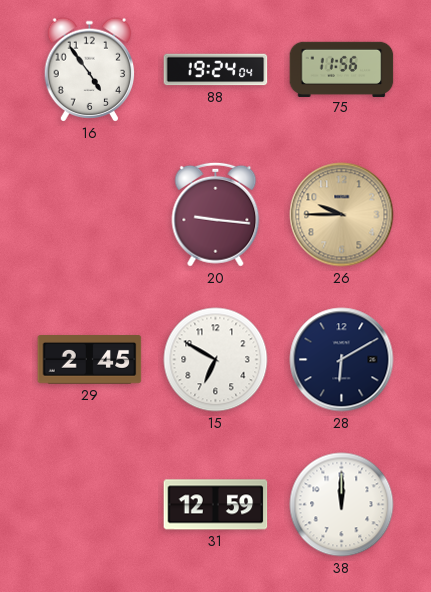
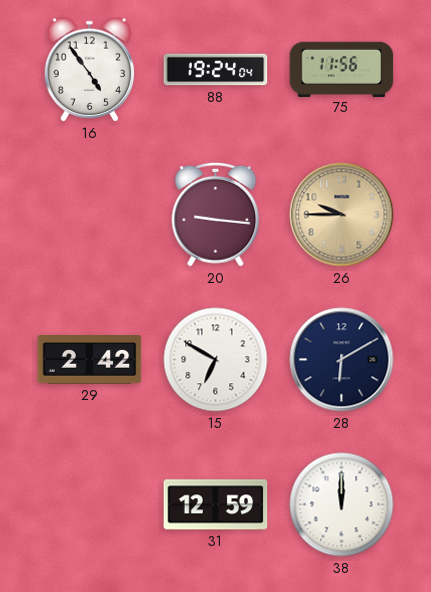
29: 2:45 -> 2:42 (90, 360)
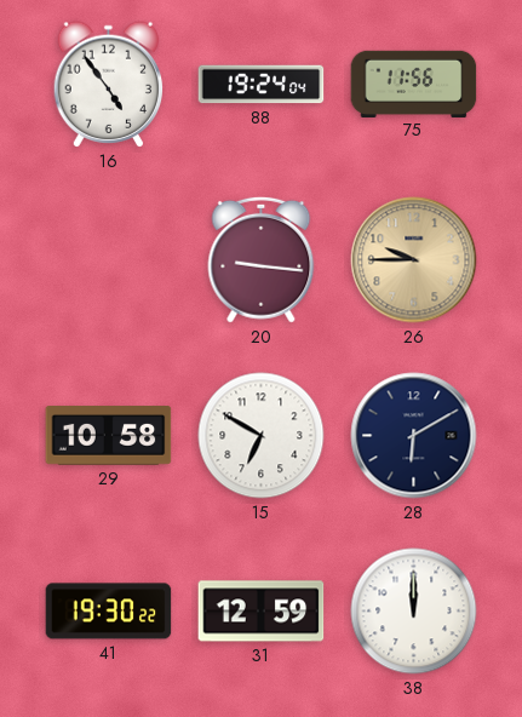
29: 2:42 -> 10:58 (109, 436)
41: none -> 19:30 (109, 612)
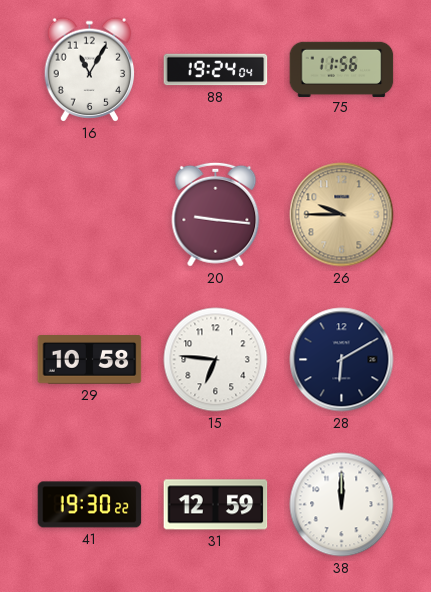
16: 4:54 -> 11:05 (90, 70)
15: 6:50 -> 6:46 (216, 360)
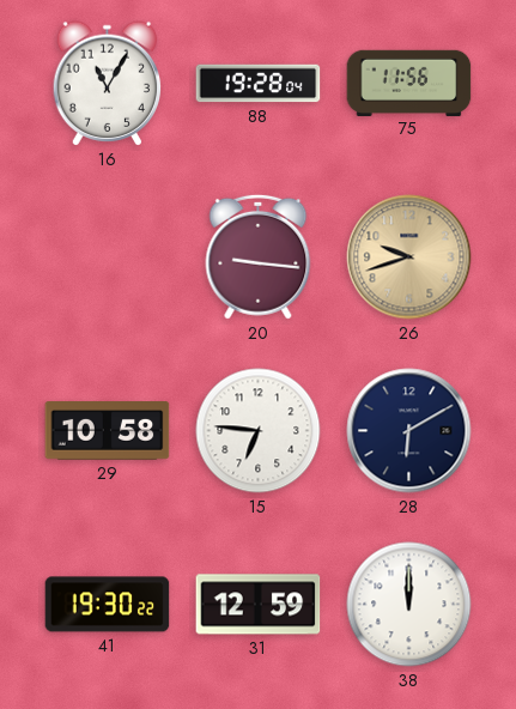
88: 19:24 -> 19:28 (259, 84)
26: 9:45 -> 9:42 (409, 257)
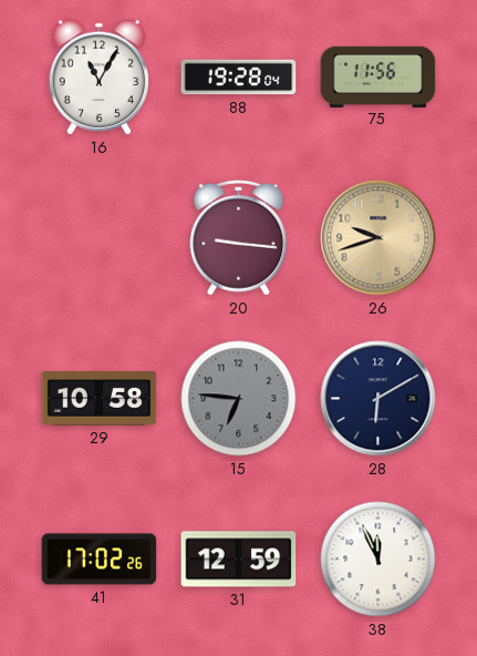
15 dial: white -> grey (239, 399)
41: 19:30 -> 17:02 (100, 560)
38: 12:00 -> 11:56 (379, 560)
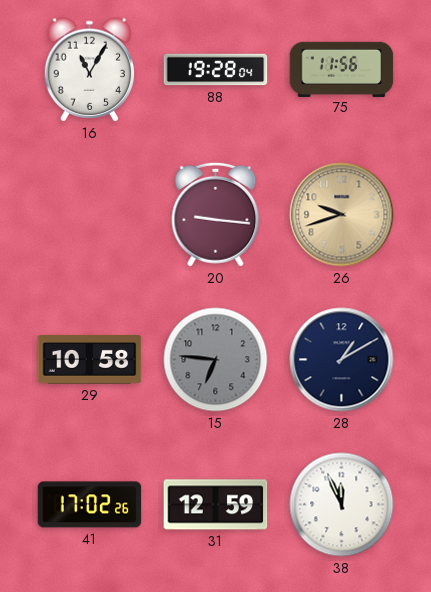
28: 6:10 -> 1:10 (342, 360)
